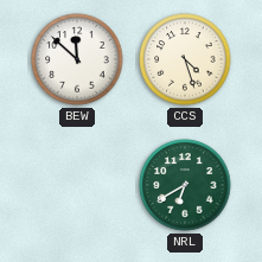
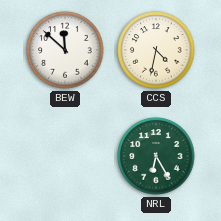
CCS: 4:27 -> 4:32 (156, 50)
NRL: 6:40 -> 6:25 (156, 156)
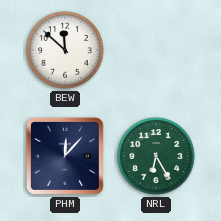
CCS: 4:32 -> none (156, 50)
PHM: none -> 12:07 (65, 156)
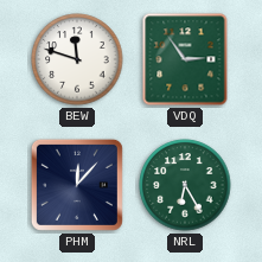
BEW: 11:52 -> 11:48 (77, 59)
VDQ: none -> 2:54 (185, 59)
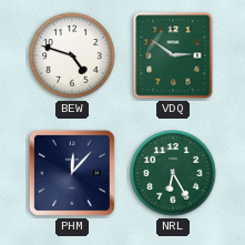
BEW: 11:48 -> 4:48 (72, 55)
VDQ: 2:54 -> 2:51 (173, 55)
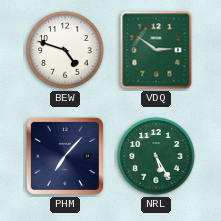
PHM: 12:07 -> 7:07 (65, 156)
NRL: 6:25 -> 5:25 (156, 156)
